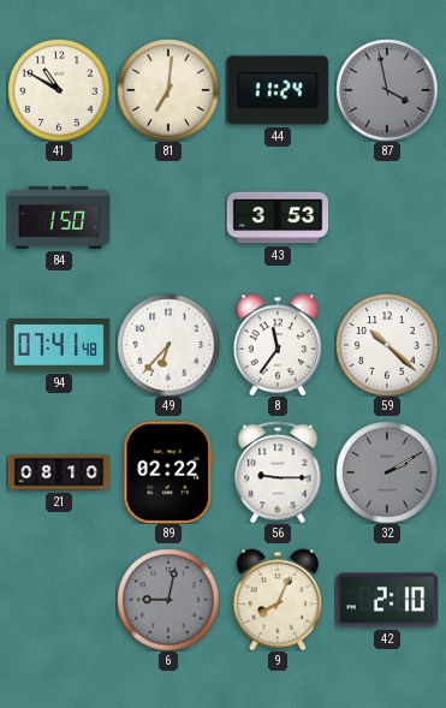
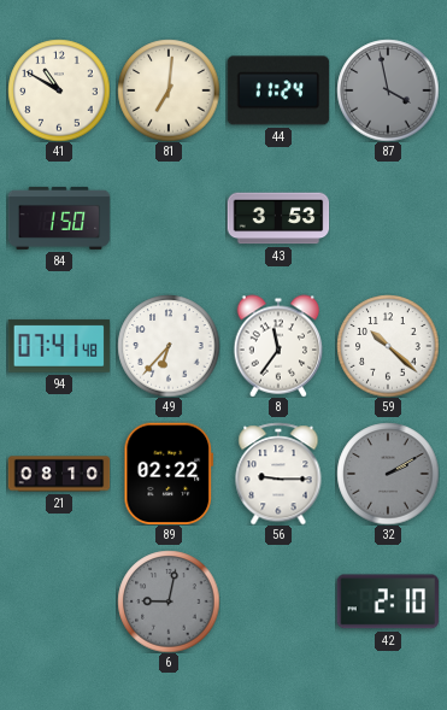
9: 8:04 -> none (278, 600)
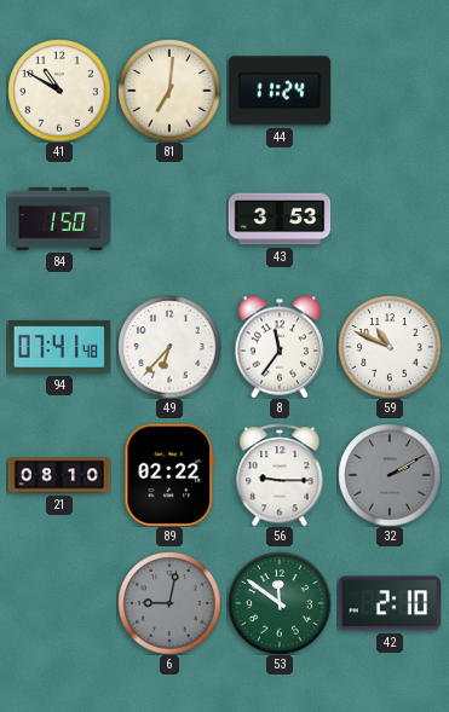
87: 3:58 -> none (388, 90)
59: 10:22 -> 10:49 (390, 347)
53: none -> 11:51 (280, 603)
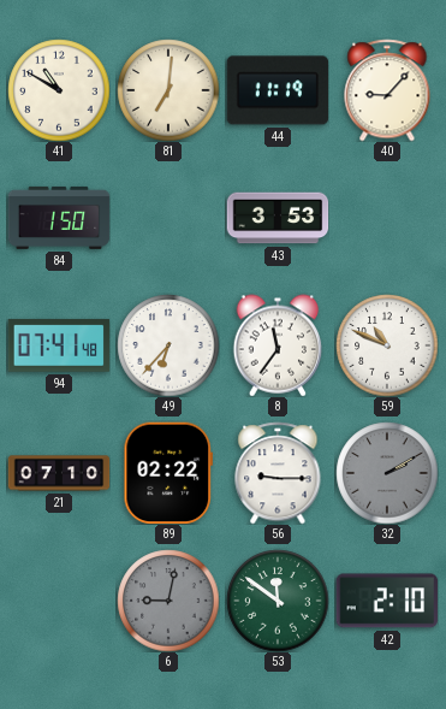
44: 11:24 -> 11:19 (278, 90)
40: none -> 9:07 (387, 90)
21: 08:10 -> 07:10 (59, 473)
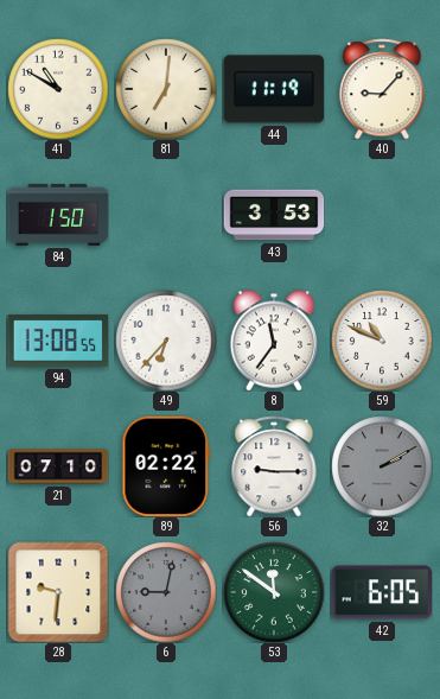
94: 07:41 -> 13:08 (58, 341)
28: none -> 9:31 (58, 592)
42: 2:10 -> 6:05 (381, 592)
